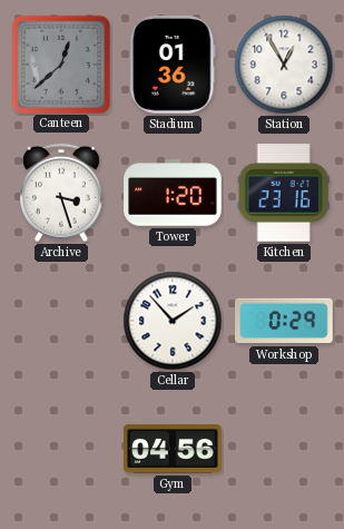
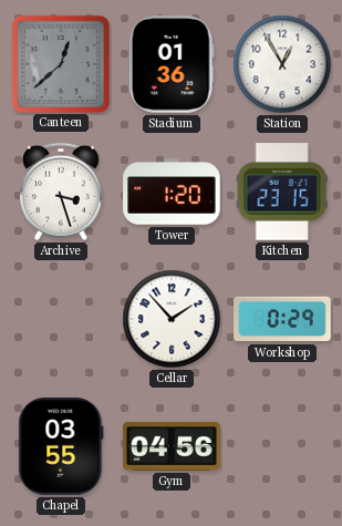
Kitchen: 23:16 -> 23:15 (282, 193)
Chapel: none -> 03:55 (61, 446)
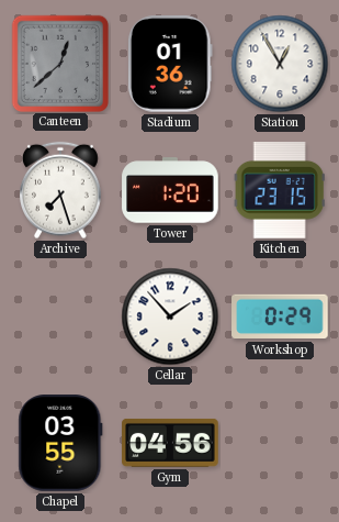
Archive: 3:27 -> 7:27 (61, 190)
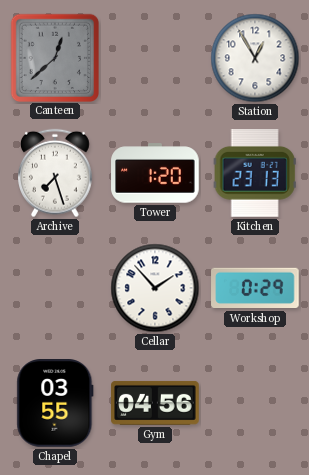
Stadium: 01:36 -> none (170, 64)
Kitchen: 23:15 -> 23:13 (255, 174)
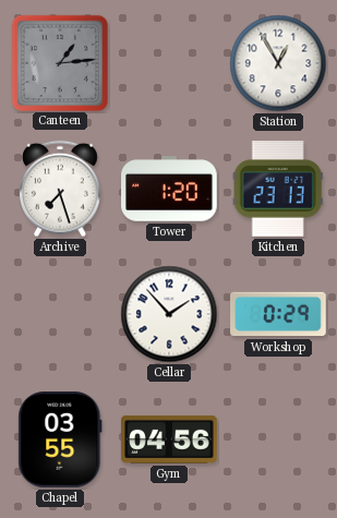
Canteen: 12:38 -> 1:14 (59, 62)
